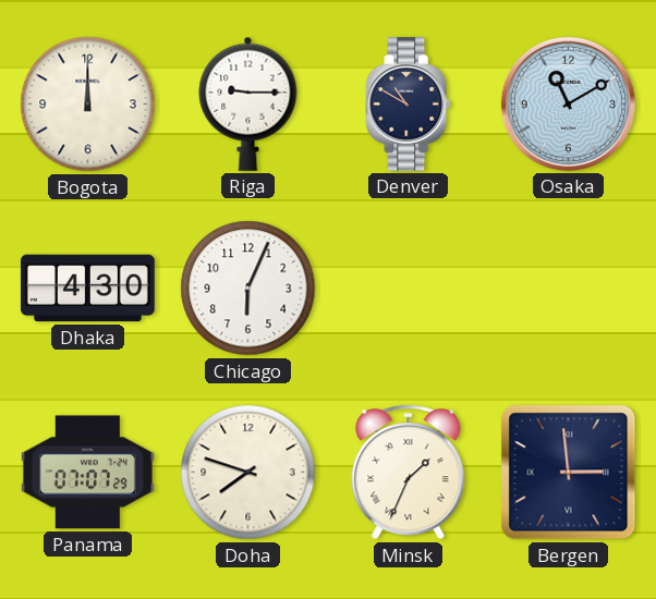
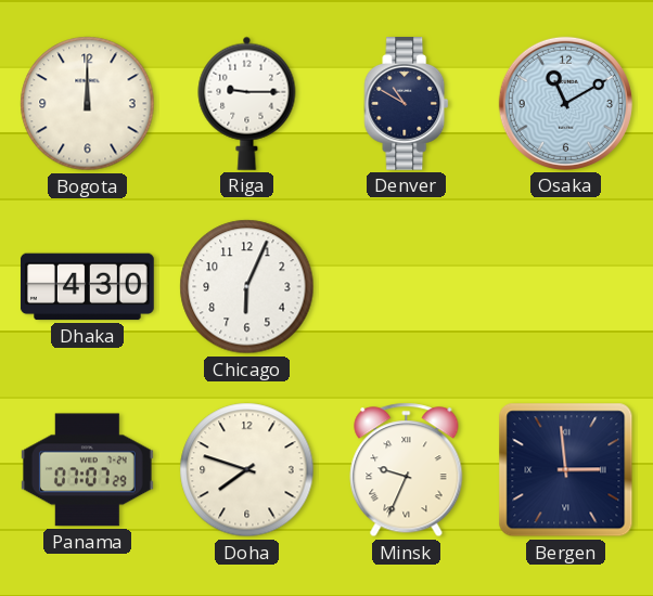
Minsk: 1:34 -> 9:34 (407, 470)
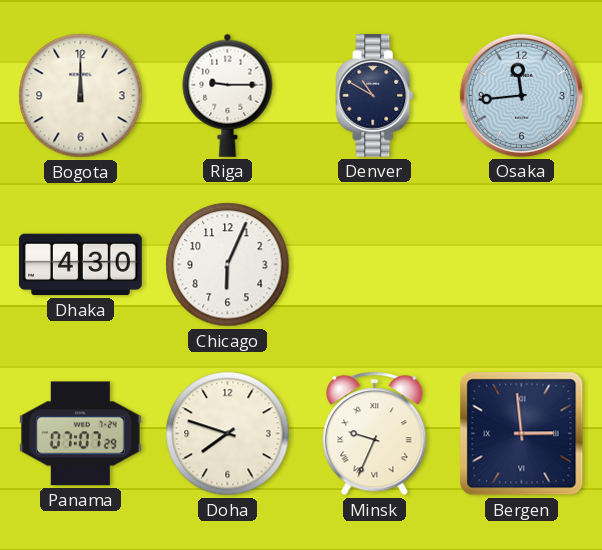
Osaka: 11:10 -> 11:44 (521, 95)
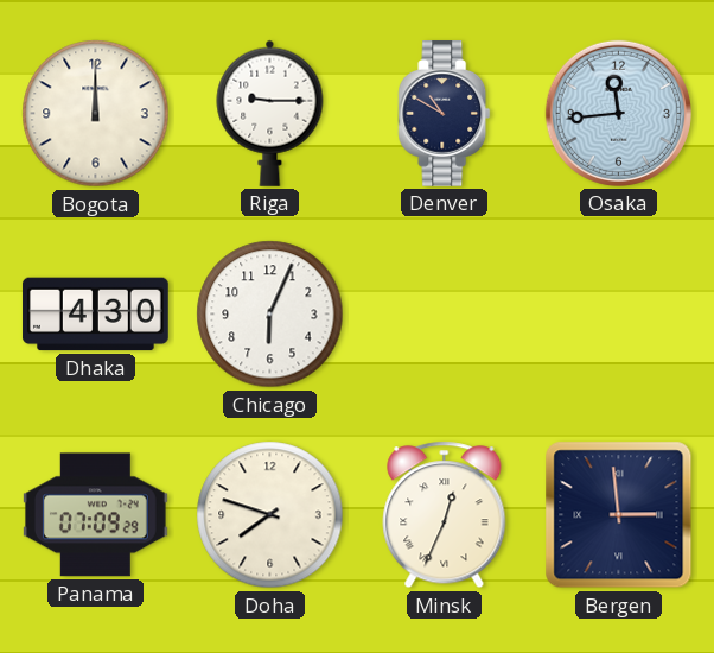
Panama: 07:07 -> 07:09 (95, 515)
Minsk: 9:34 -> 12:34 (445, 515)
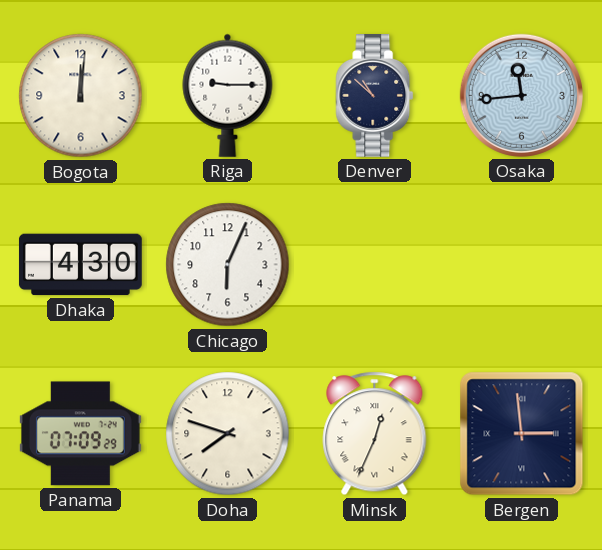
Bogota: 12:00 -> 12:01 (81, 96)
Denver: 10:50 -> 10:52 (375, 96)
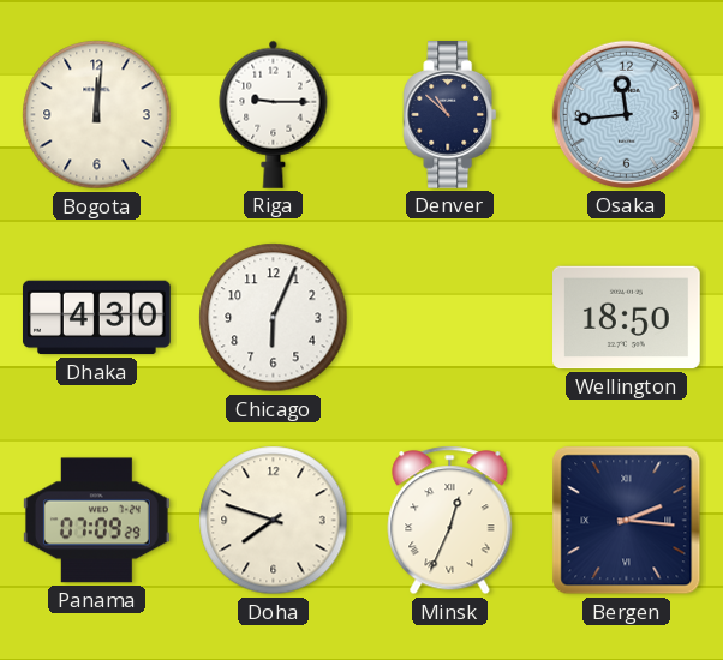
Wellington: none -> 18:50 (627, 318)
Bergen: 2:59 -> 2:16 (627, 521)
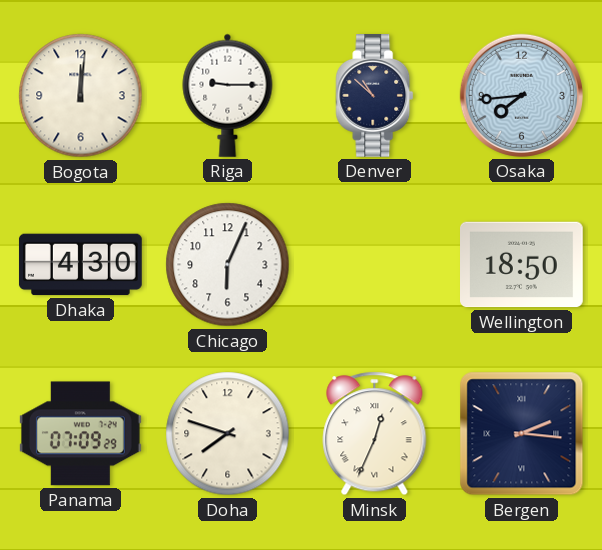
Osaka: 11:44 -> 7:44 (521, 95)
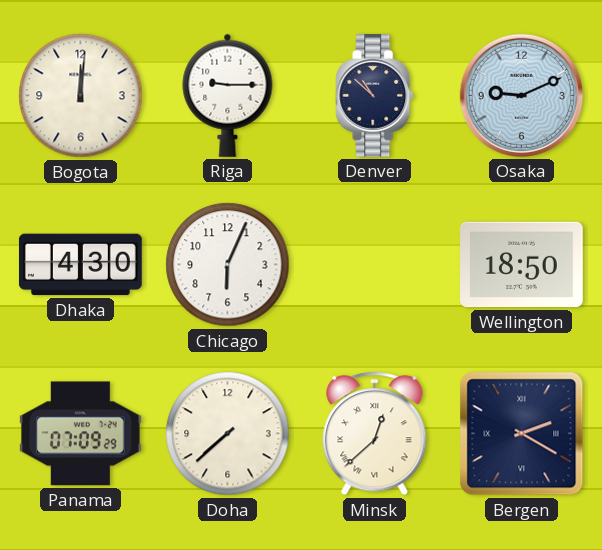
Osaka: 7:44 -> 9:11 (521, 95)
Doha: 7:48 -> 7:38 (228, 434)
Minsk: 12:34 -> 12:38 (375, 434)
Bergen: 2:16 -> 2:20 (522, 434)
